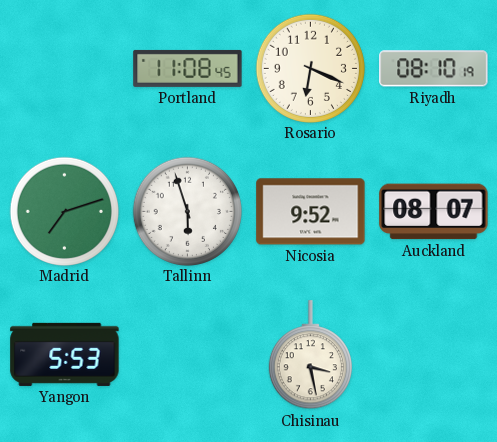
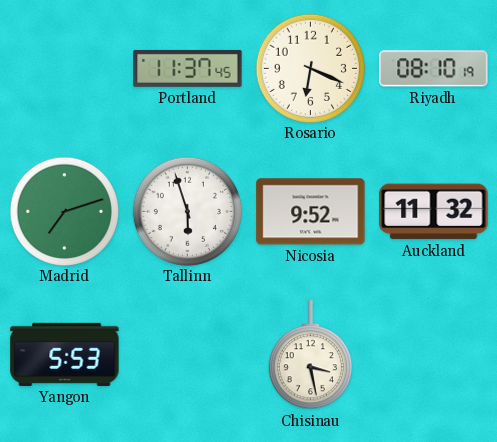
Portland: 11:08 -> 11:37 (188, 68)
Auckland: 08:07 -> 11:32 (434, 212)
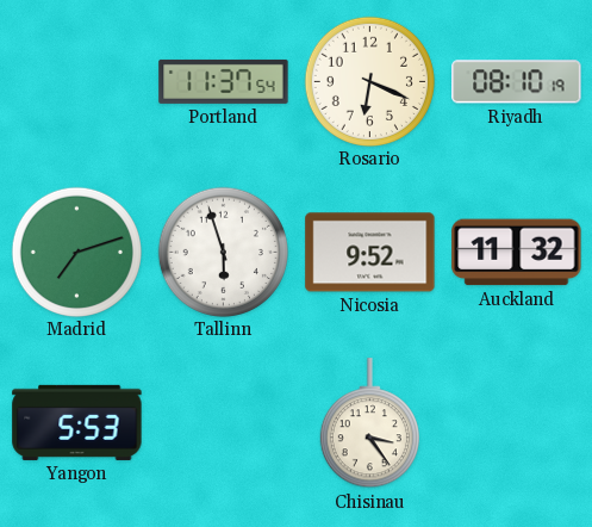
Portland: 11:37:45 -> 11:37:54 (224, 81)
Chisinau: 3:28 -> 3:24 (369, 423)
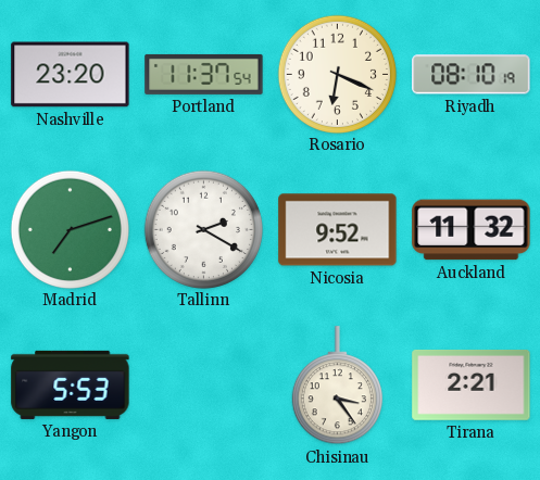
Nashville: none -> 23:20 (71, 75)
Tallinn: 5:57 -> 2:20 (203, 229)
Tirana: none -> 2:21 (472, 384)
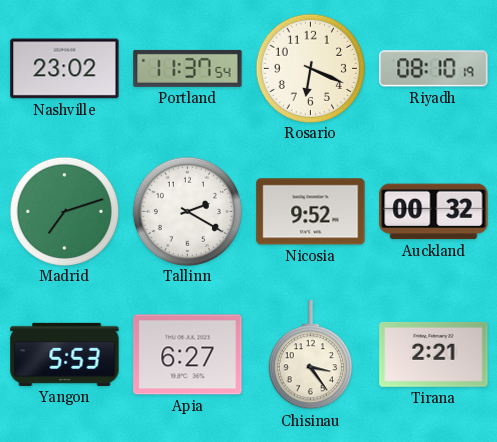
Nashville: 23:20 -> 23:02 (65, 69)
Auckland: 11:32 -> 00:32 (434, 212)
Apia: none -> 6:27 (188, 355)
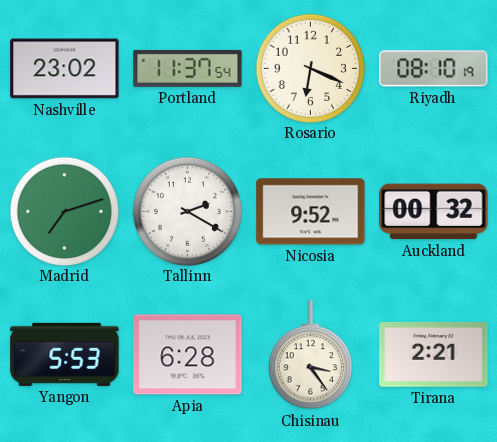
Apia: 6:27 -> 6:28 (188, 355)
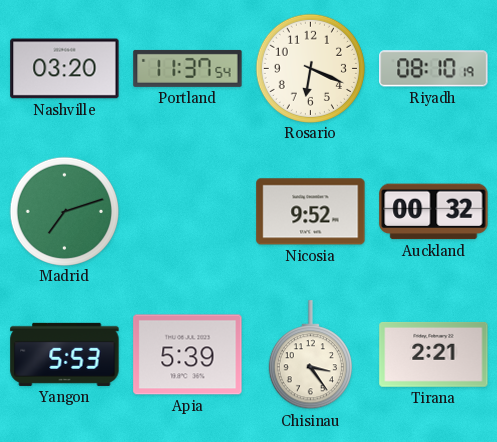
Nashville: 23:02 -> 03:20 (65, 69)
Tallinn: 2:20 -> none (187, 211)
Apia: 6:28 -> 5:39 (188, 355)
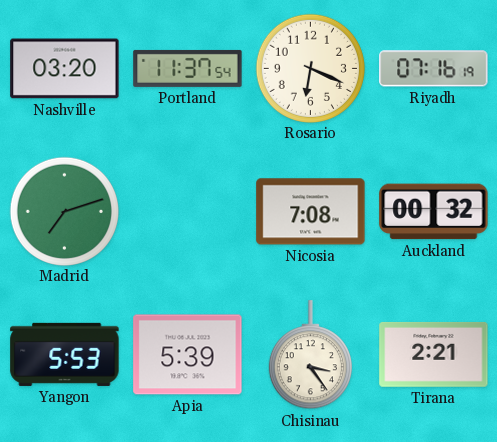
Riyadh: 08:10 -> 07:16 (434, 69)
Nicosia: 9:52 -> 7:08 (311, 212)
